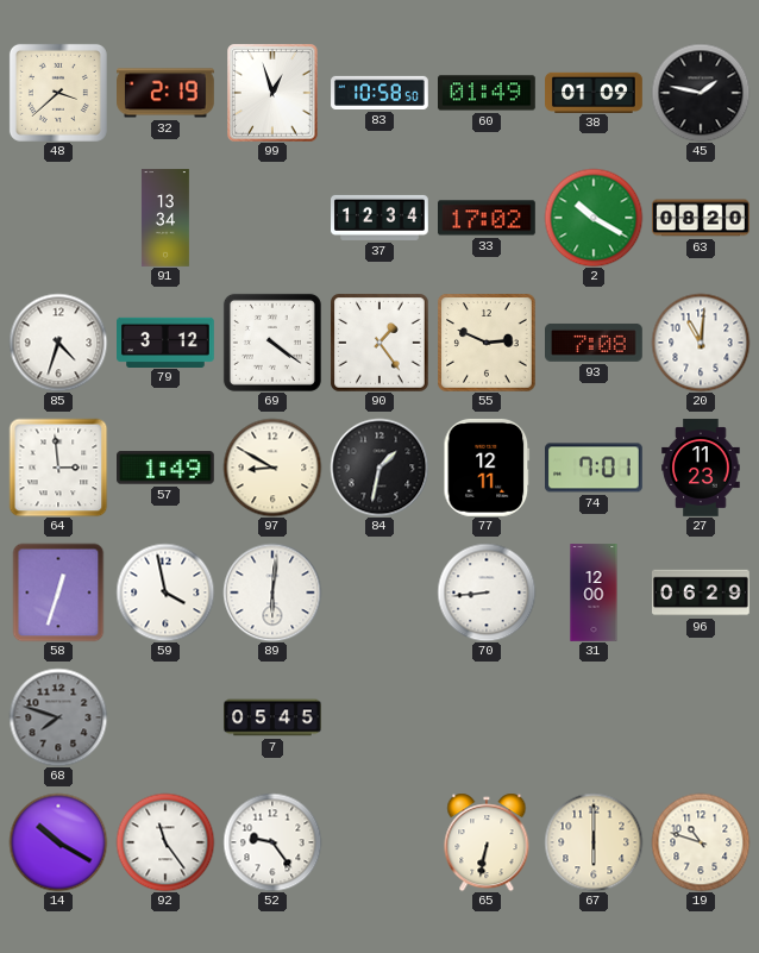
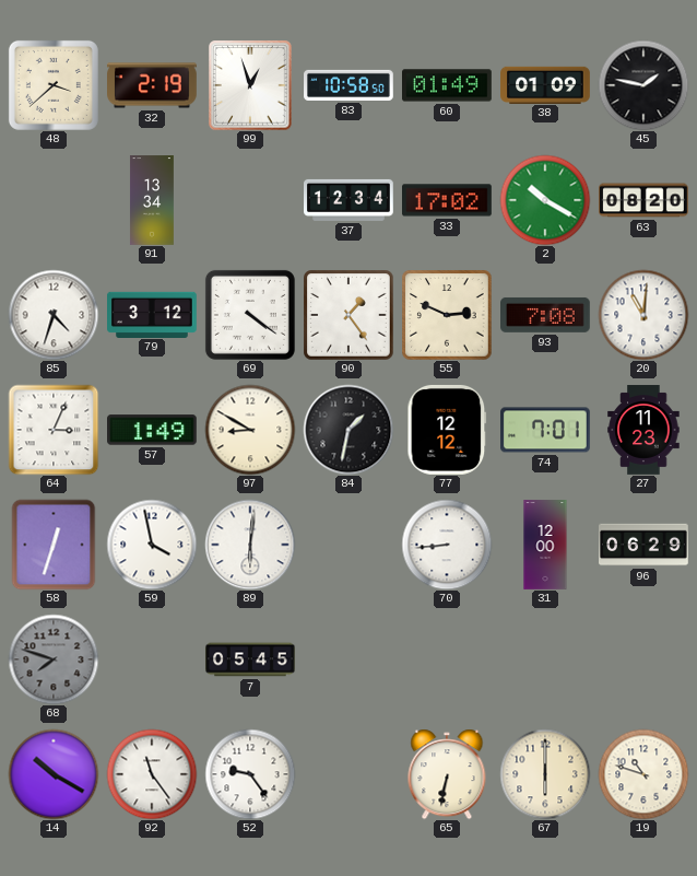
64: 2:59 -> 3:04 (54, 430)
77: 12:11 -> 12:12 (447, 430)
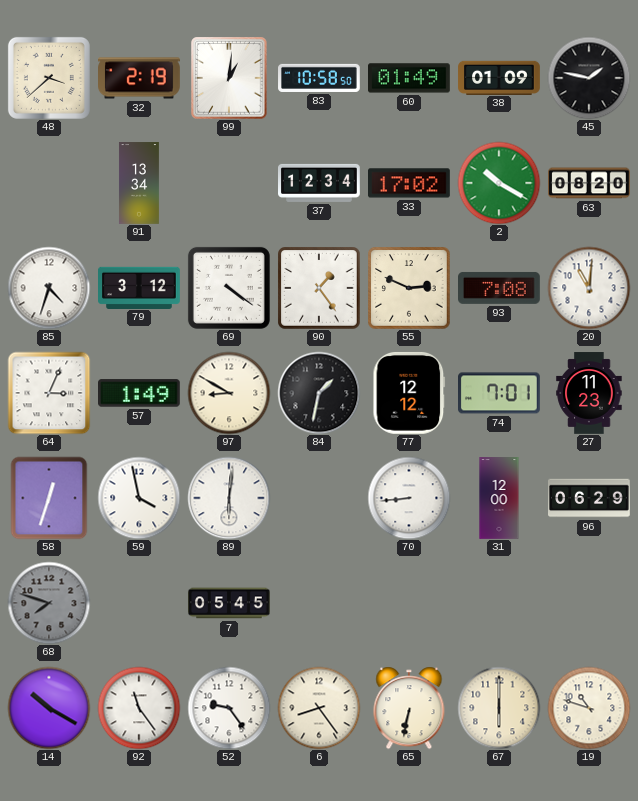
99: 12:57 -> 1:01 (229, 78)
6: none -> 8:24 (319, 708)
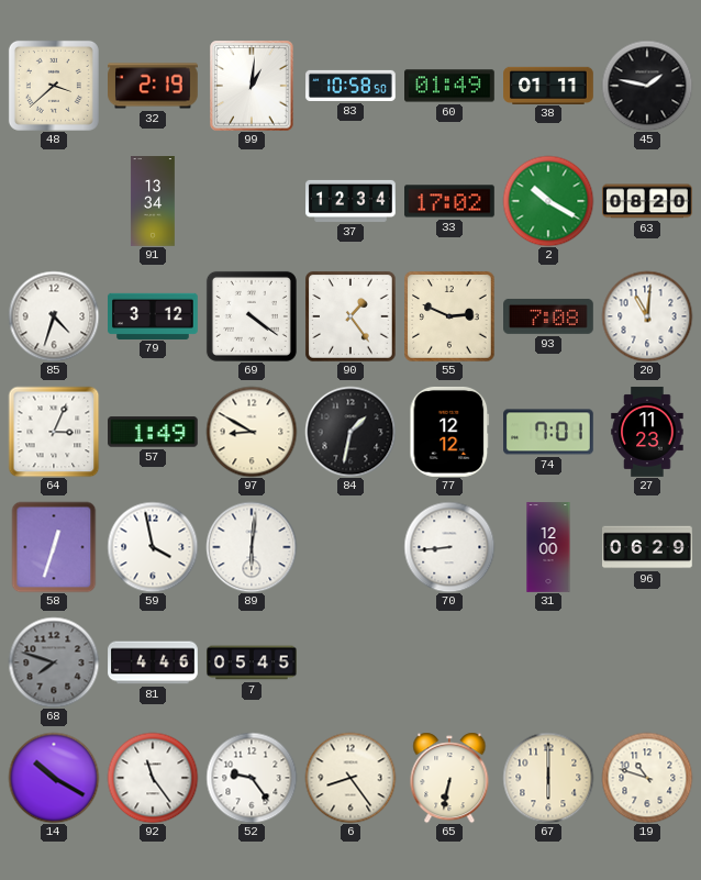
38: 01:09 -> 01:11 (548, 85)
81: none -> 4:46 (153, 662)
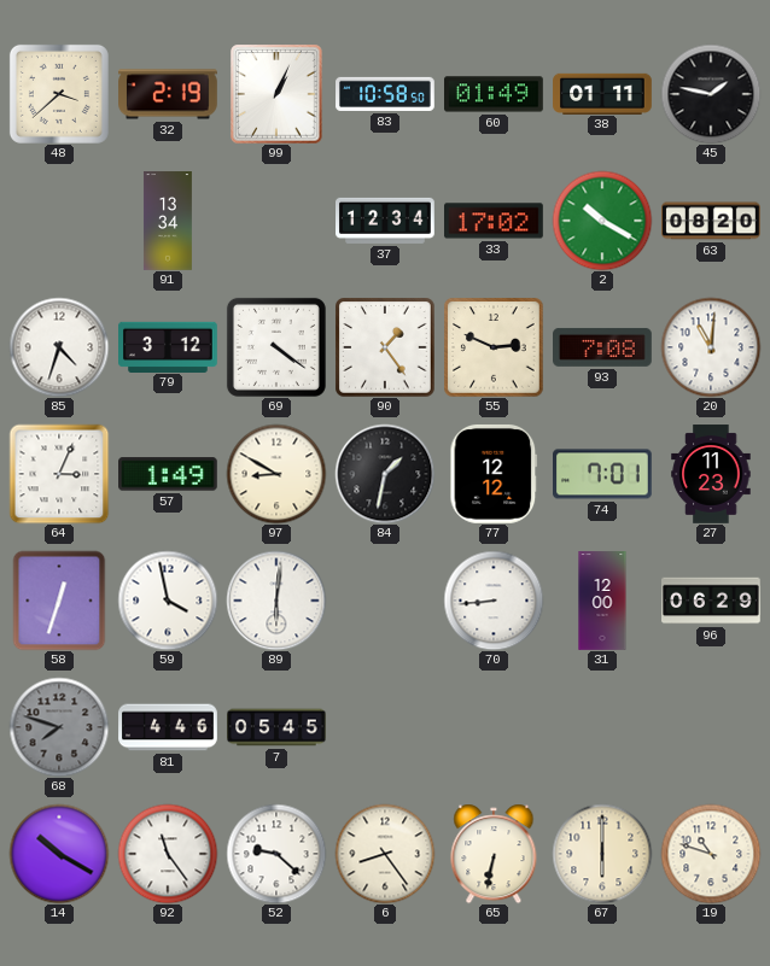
99: 1:01 -> 1:04 (276, 94)
52: 9:24 -> 9:22 (276, 854)
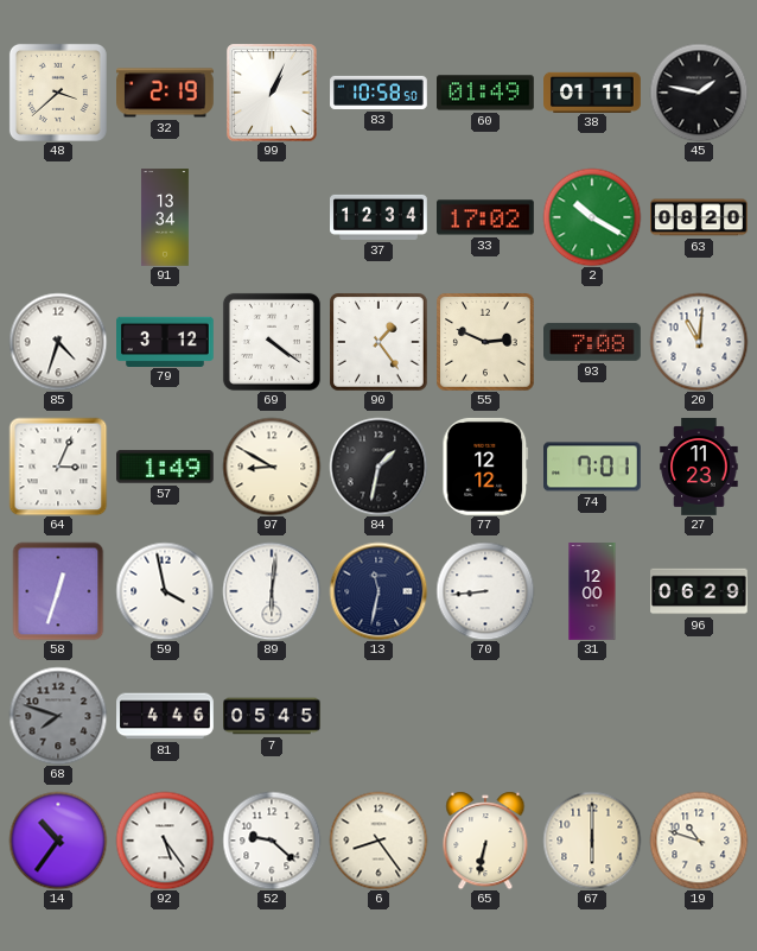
13: none -> 11:32 (378, 591)
14: 10:20 -> 10:36 (58, 841)
92: 11:24 -> 5:24 (165, 841)
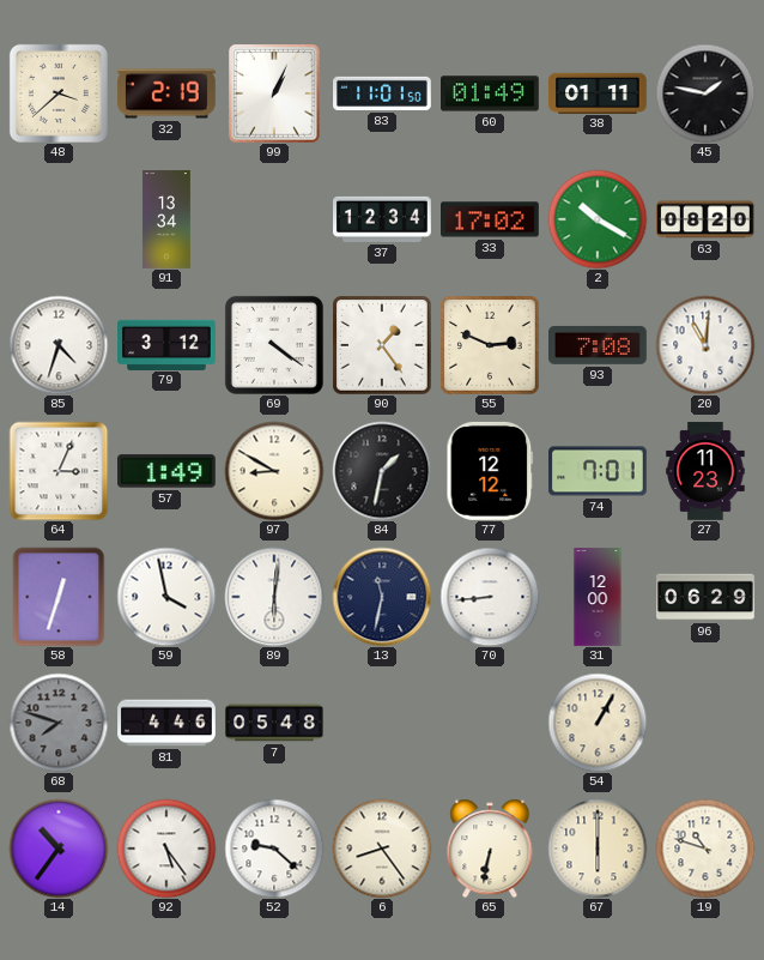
83: 10:58 -> 11:01 (382, 93)
7: 05:45 -> 05:48 (274, 723)
54: none -> 1:05 (598, 723)
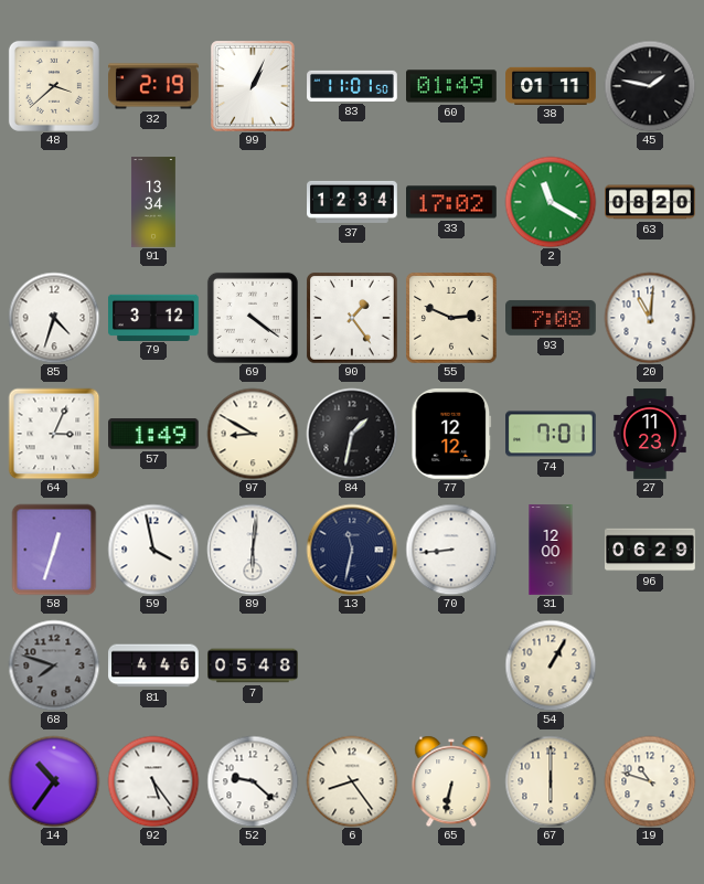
2: 10:20 -> 11:20 (551, 202)
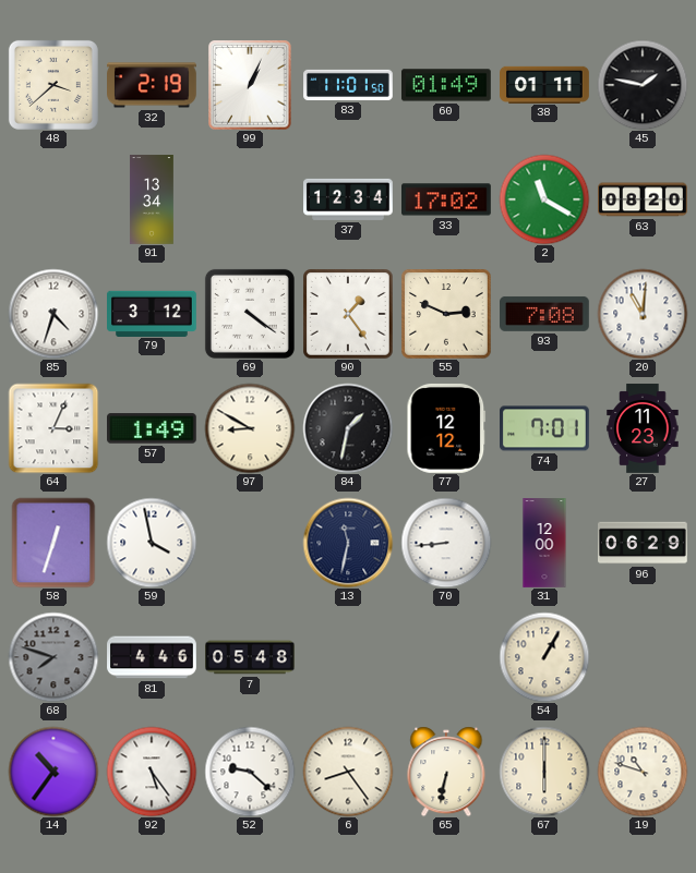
89: 6:01 -> none (253, 550)
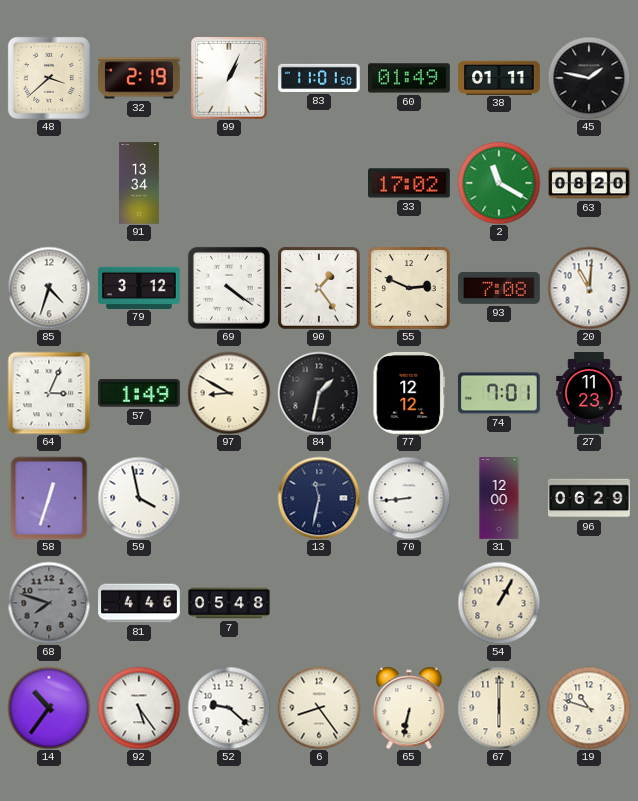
37: 12:34 -> none (349, 199)
